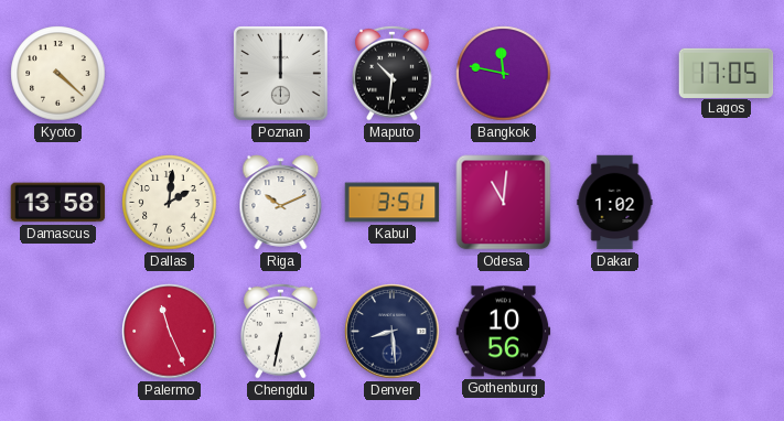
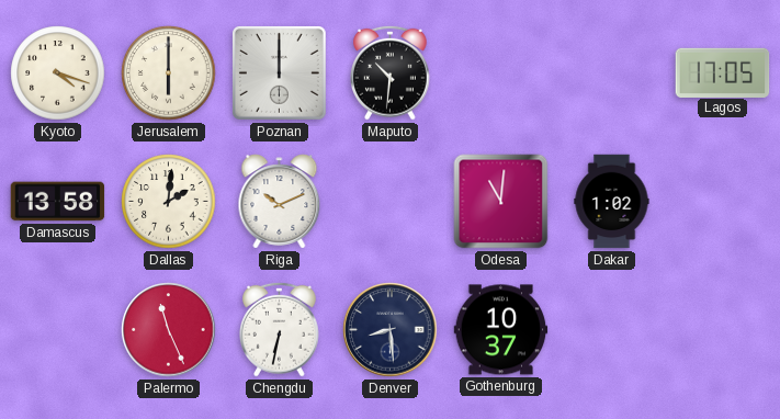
Kyoto: 4:22 -> 4:18 (58, 73)
Jerusalem: none -> 6:00 (169, 73)
Bangkok: 11:47 -> none (504, 74)
Kabul: 3:51 -> none (393, 203)
Gothenburg: 10:56 -> 10:37 (501, 330)
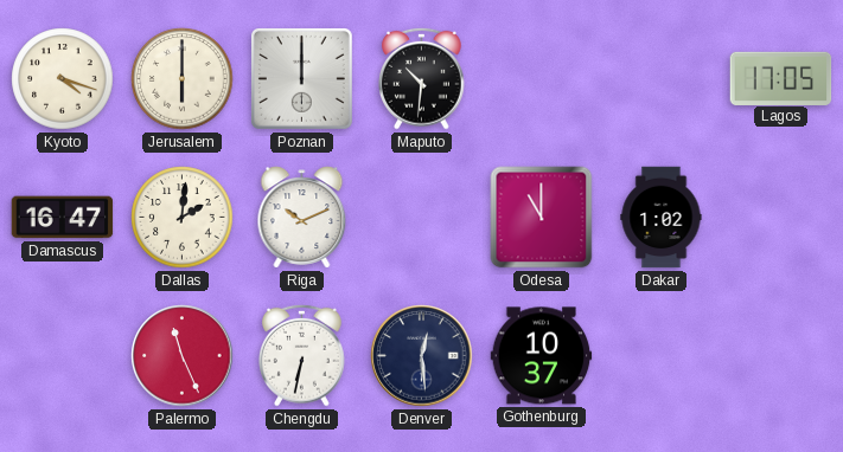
Damascus: 13:58 -> 16:47 (63, 218)
Odesa: 11:01 -> 11:00 (542, 218)
Denver: 8:29 -> 12:29 (422, 356)
